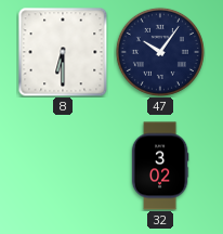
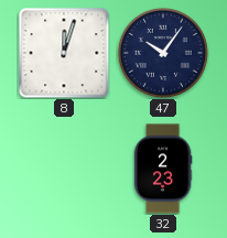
8: 6:30 -> 12:03 (64, 53)
32: 3:02 -> 2:23 (163, 169)
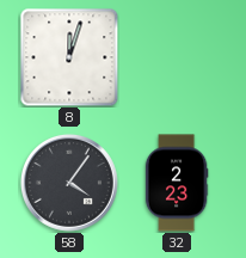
47: 10:06 -> none (163, 53)
58: none -> 4:06 (69, 183)
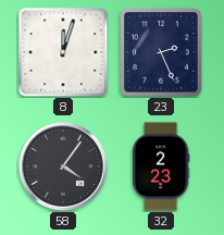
23: none -> 2:26 (161, 52)
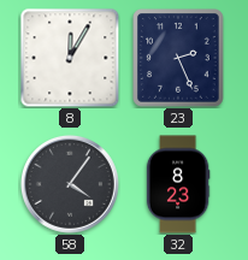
8: 12:03 -> 12:05 (70, 58)
32: 2:23 -> 8:23 (178, 184)
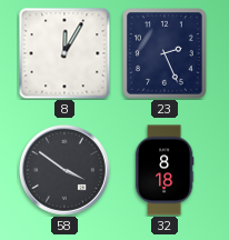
58: 4:06 -> 3:51 (64, 170)
32: 8:23 -> 8:18 (165, 170)
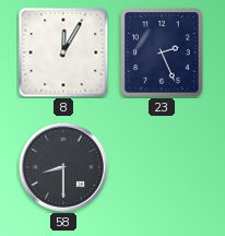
58: 3:51 -> 8:30 (63, 167)
32: 8:18 -> none (165, 170)
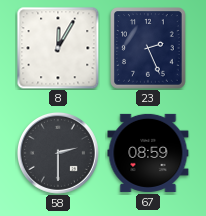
58: 8:30 -> 2:30 (58, 153)
67: none -> 08:59 (148, 153)
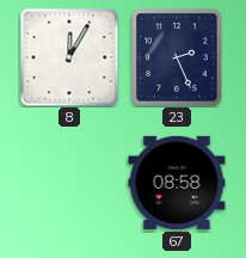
58: 2:30 -> none (58, 153)
67: 08:59 -> 08:58 (177, 183)
